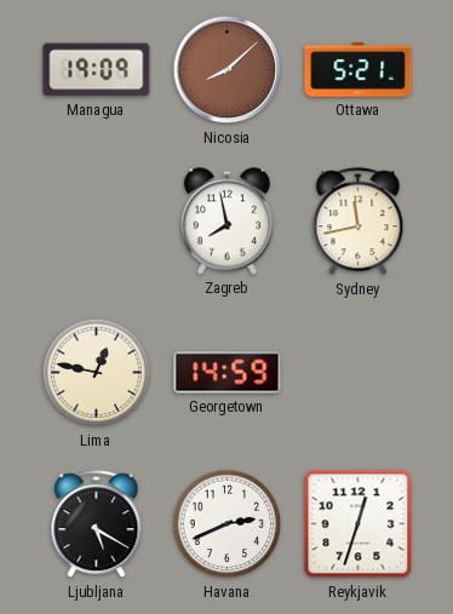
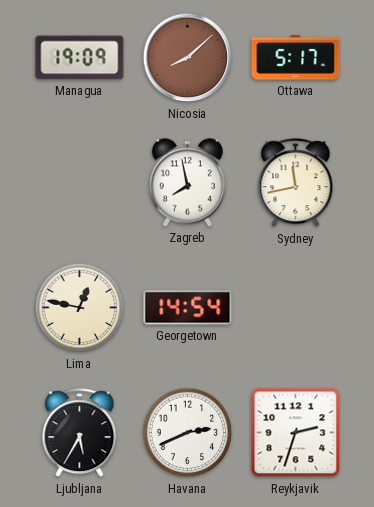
Ottawa: 5:21 -> 5:17 (296, 58)
Georgetown: 14:59 -> 14:54 (188, 308)
Ljubljana: 5:20 -> 5:35 (80, 433)
Reykjavik: 12:33 -> 2:33 (296, 433)
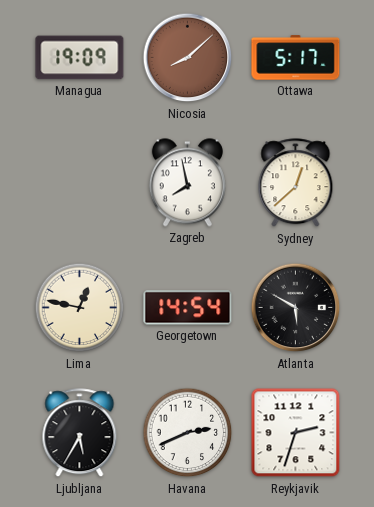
Sydney: 11:43 -> 12:38 (296, 183)
Atlanta: none -> 5:50 (296, 308)
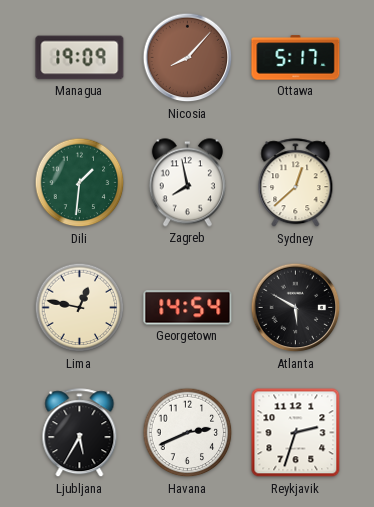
Nicosia: 8:08 -> 8:07 (188, 58)
Dili: none -> 1:31 (80, 183)
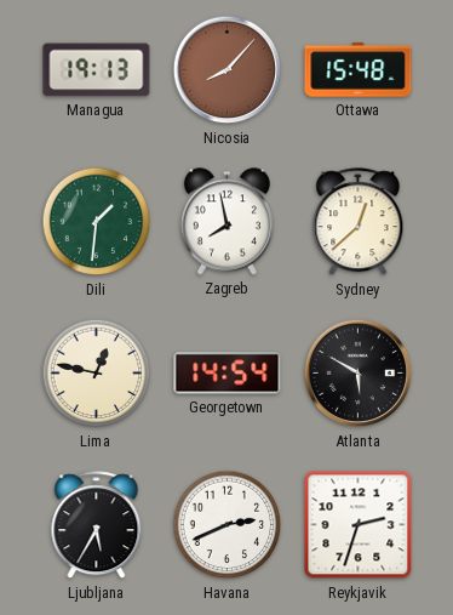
Managua: 19:09 -> 19:13 (97, 70)
Ottawa: 5:17 -> 15:48 (359, 70)
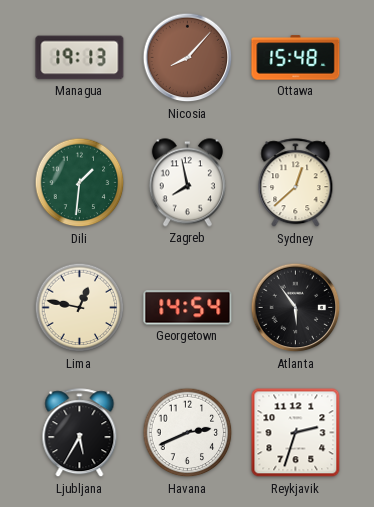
Atlanta: 5:50 -> 5:54 (296, 308)
